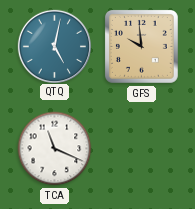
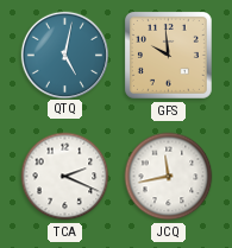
TCA: 11:19 -> 2:19 (65, 177)
JCQ: none -> 11:43 (169, 177)
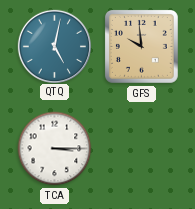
TCA: 2:19 -> 3:15 (55, 149)
JCQ: 11:43 -> none (169, 177)
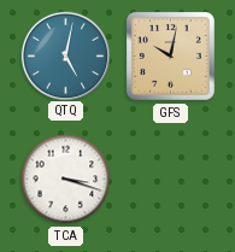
GFS: 9:59 -> 10:02 (170, 55)
TCA: 3:15 -> 3:18 (66, 180)
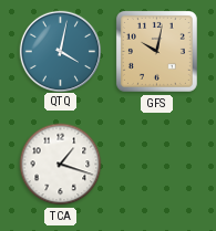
QTQ: 5:02 -> 4:02 (60, 51)
TCA: 3:18 -> 1:18 (61, 165)
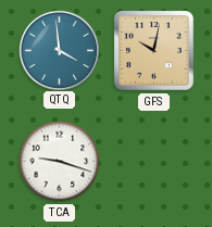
QTQ: 4:02 -> 3:59 (59, 50)
TCA: 1:18 -> 9:18 (60, 162)
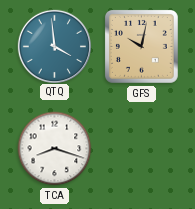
TCA: 9:18 -> 8:18 (55, 149)
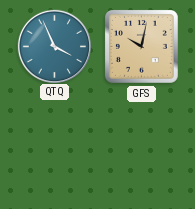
QTQ: 3:59 -> 3:56 (54, 46)
TCA: 8:18 -> none (55, 149)
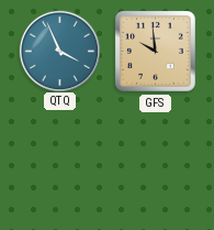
GFS: 10:02 -> 9:59 (155, 51)
